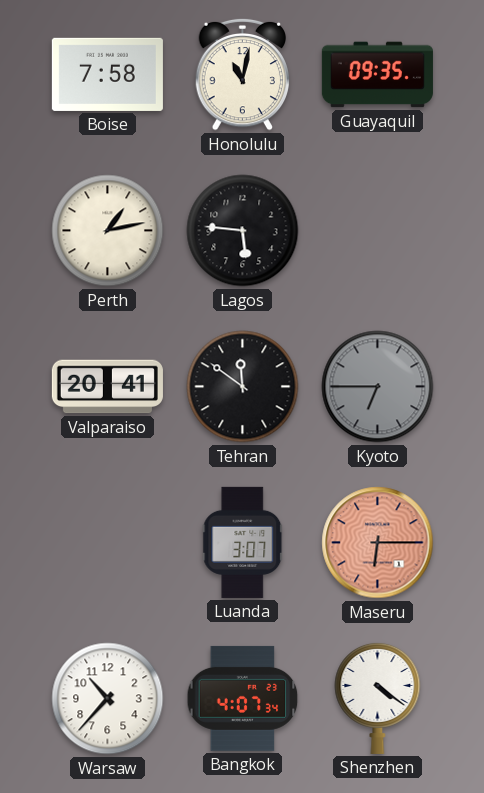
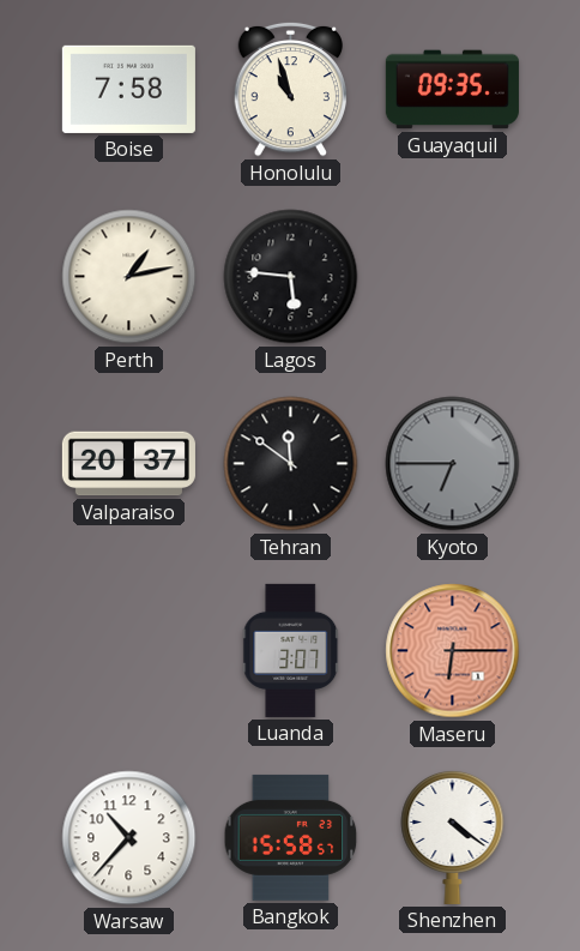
Honolulu: 11:02 -> 10:57 (291, 89)
Valparaiso: 20:41 -> 20:37 (128, 464)
Bangkok: 4:07 -> 15:58 (291, 837)
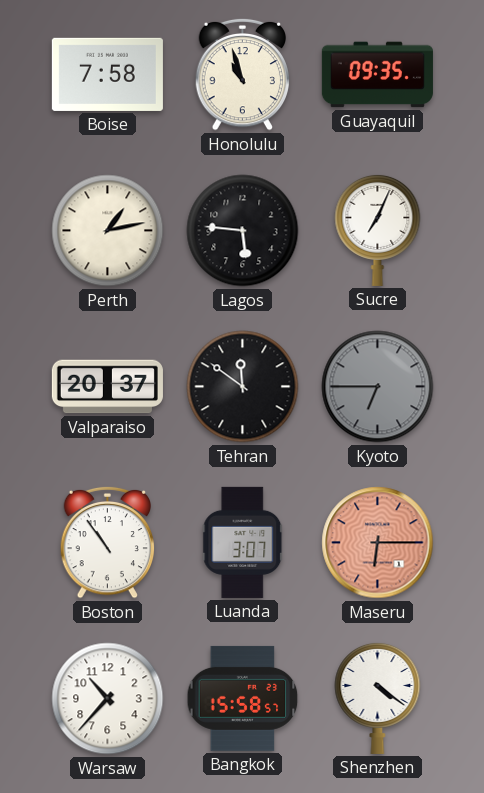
Sucre: none -> 7:04 (378, 230)
Boston: none -> 10:54 (108, 542)
